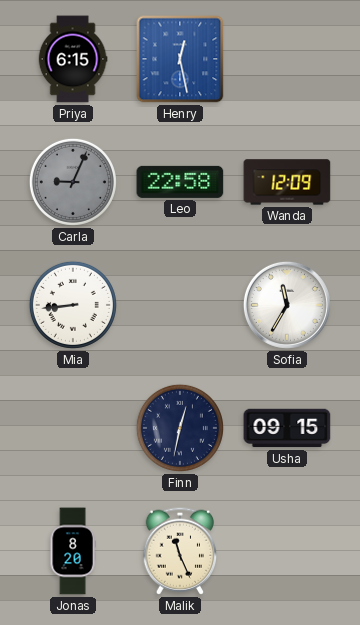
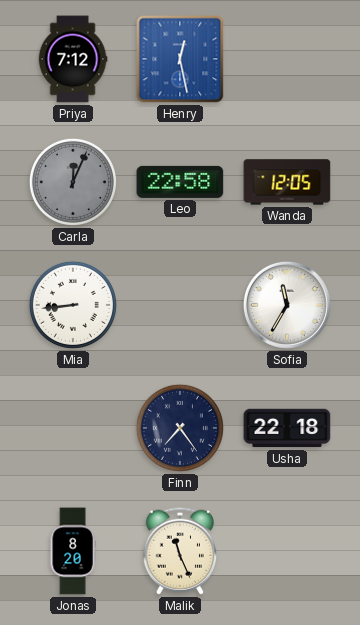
Priya: 6:15 -> 7:12 (73, 59)
Carla: 9:04 -> 12:04 (73, 182)
Wanda: 12:09 -> 12:05 (287, 182)
Finn: 12:32 -> 7:24 (180, 428)
Usha: 09:15 -> 22:18 (287, 428)
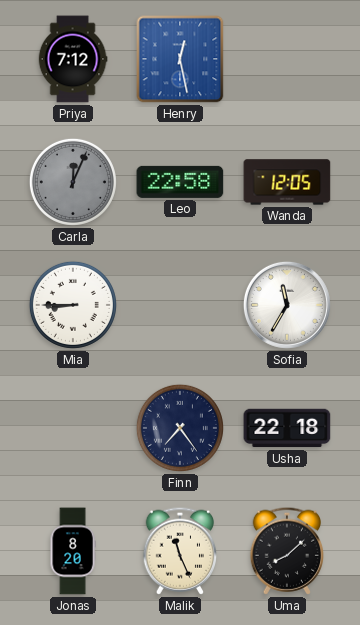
Mia: 8:44 -> 8:45 (73, 305)
Uma: none -> 8:08 (287, 551)
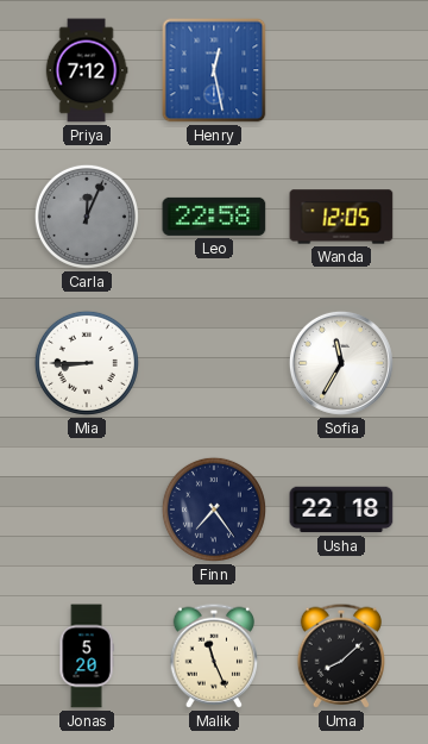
Jonas: 8:20 -> 5:20 (87, 656)
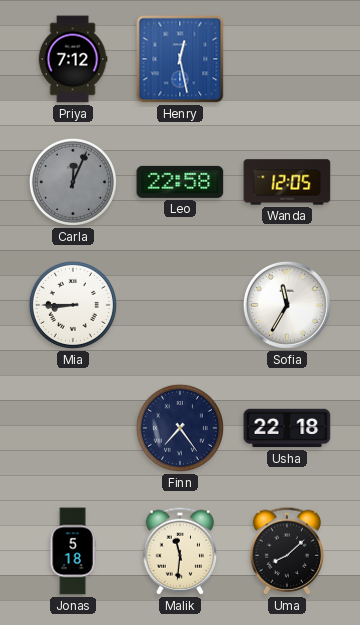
Jonas: 5:20 -> 5:18 (73, 551)
Malik: 11:26 -> 11:31 (180, 551)
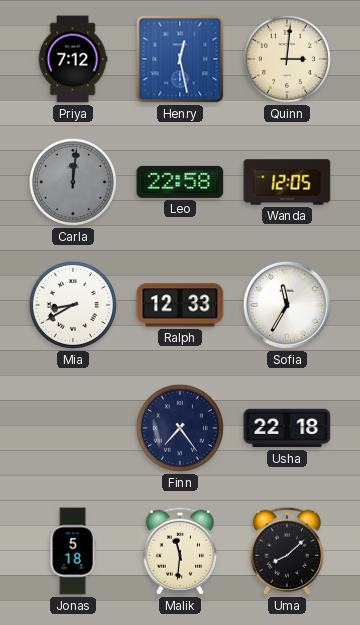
Quinn: none -> 3:01 (287, 59)
Carla: 12:04 -> 12:01 (73, 182)
Mia: 8:45 -> 8:40 (73, 305)
Ralph: none -> 12:33 (180, 305)
